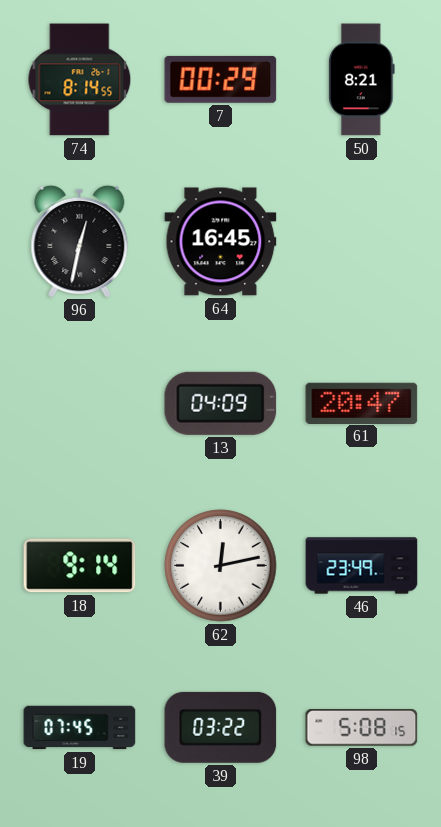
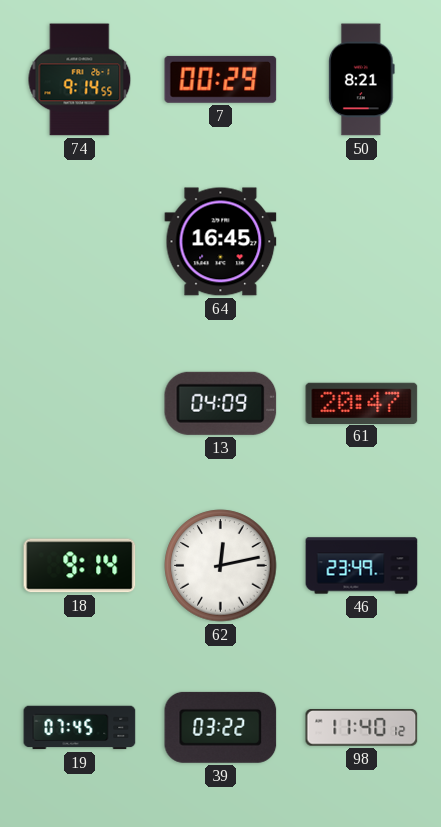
74: 8:14 -> 9:14 (80, 80)
96: 12:32 -> none (80, 241)
98: 5:08 -> 11:40 (362, 728)
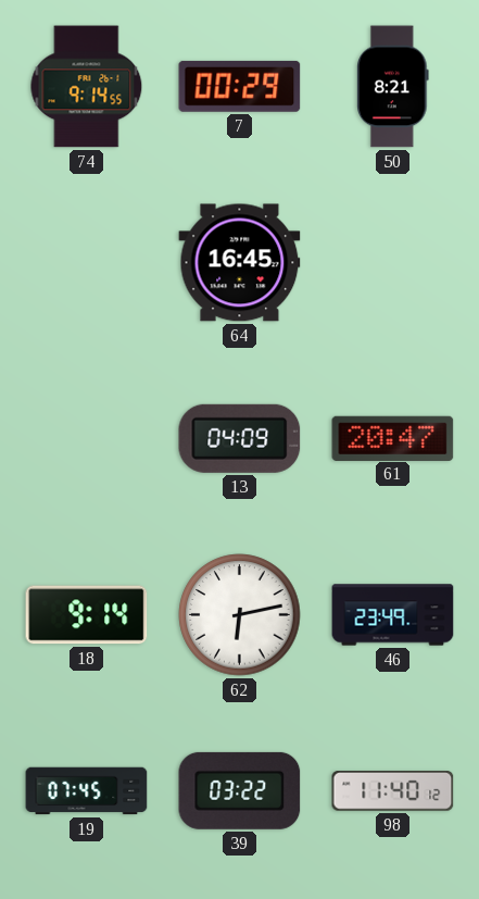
62: 12:13 -> 6:13 (240, 615)
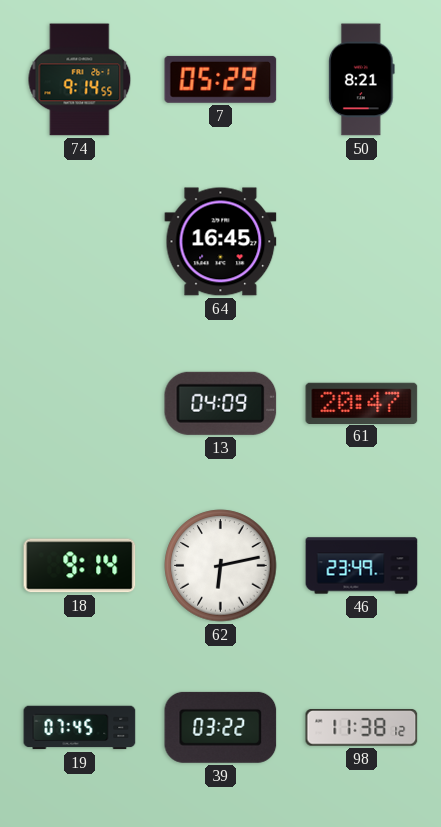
7: 00:29 -> 05:29 (221, 79)
98: 11:40 -> 11:38 (362, 728)
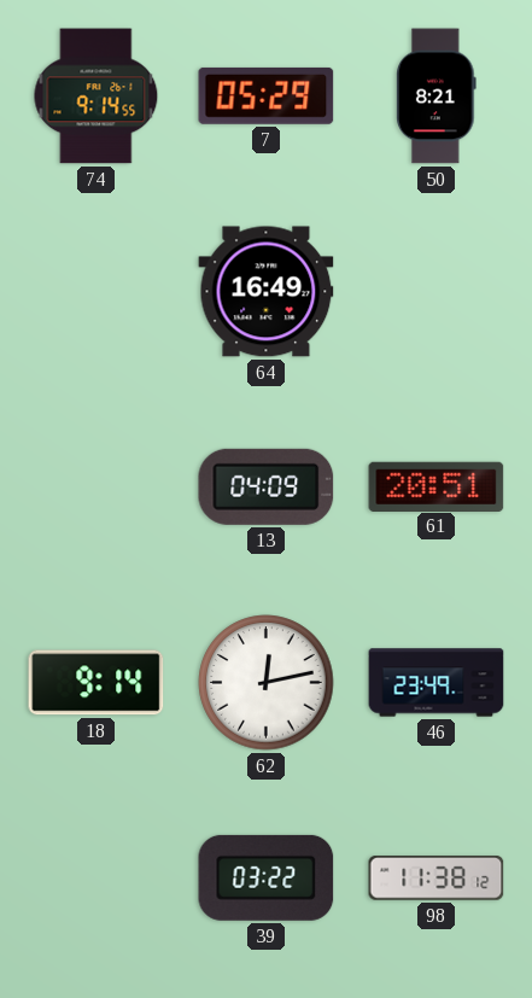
64: 16:45 -> 16:49 (267, 292)
61: 20:47 -> 20:51 (437, 486)
62: 6:13 -> 12:13 (267, 683)
19: 07:45 -> none (80, 728)
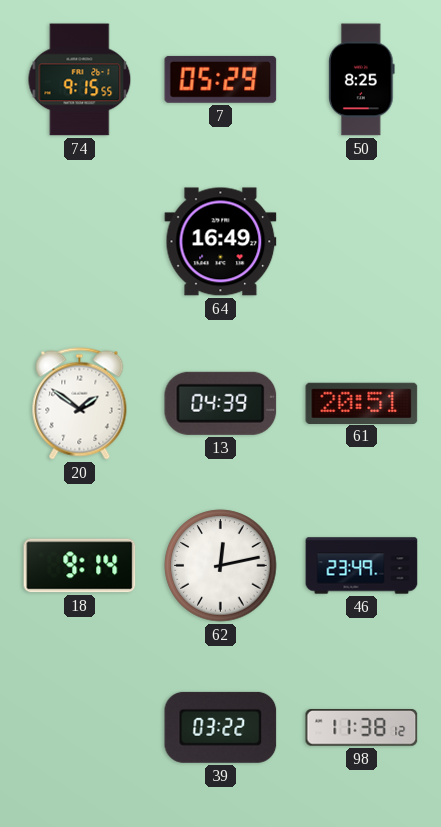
74: 9:14 -> 9:15 (80, 80)
50: 8:21 -> 8:25 (362, 80)
20: none -> 1:51 (80, 404)
13: 04:09 -> 04:39 (221, 403)
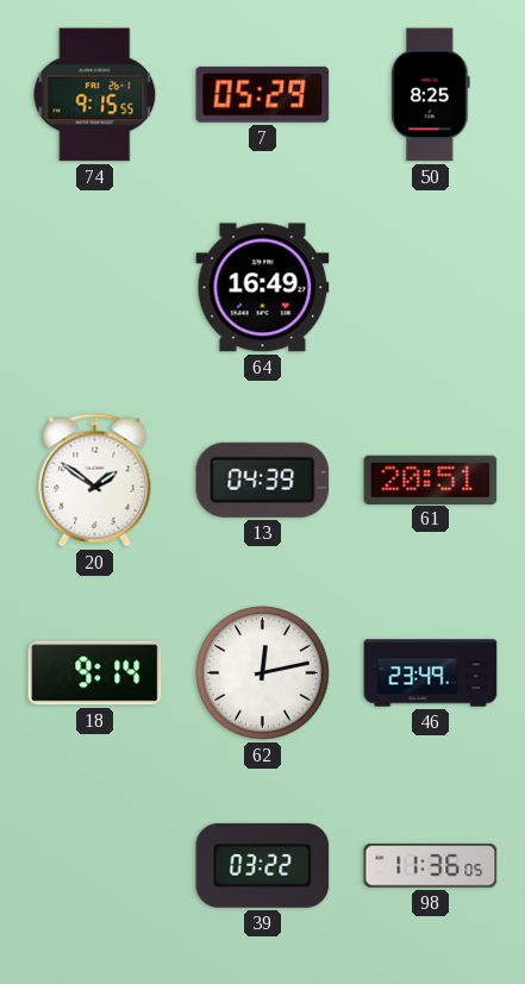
98: 11:38 -> 11:36 (431, 866)
